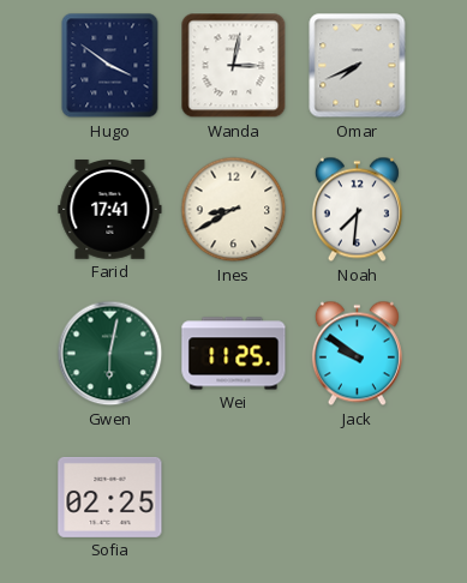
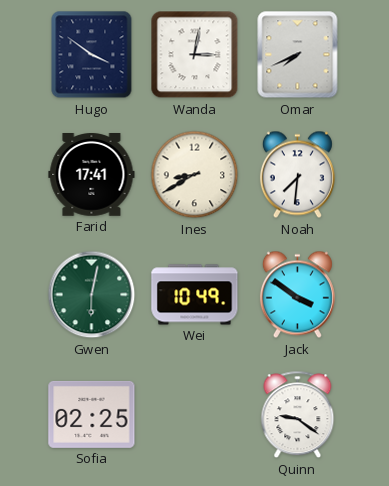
Wei: 11:25 -> 10:49 (195, 295)
Jack: 9:51 -> 3:51 (297, 295)
Quinn: none -> 9:21 (298, 415)
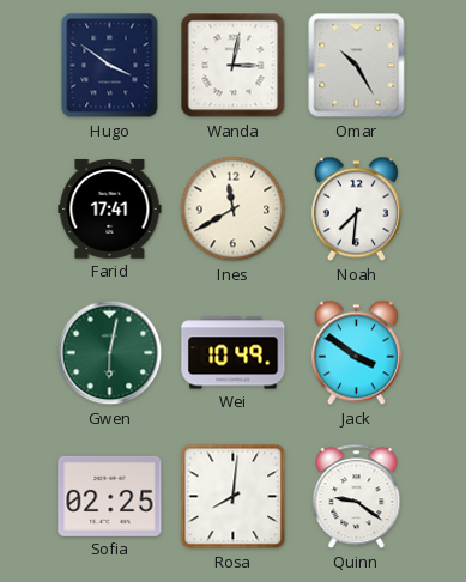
Omar: 7:41 -> 10:25 (357, 66)
Ines: 8:40 -> 11:40 (234, 210)
Rosa: none -> 8:01 (234, 497)
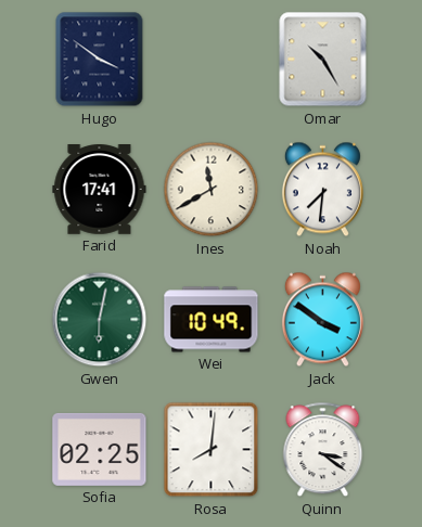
Wanda: 3:02 -> none (234, 66)
Quinn: 9:21 -> 3:21 (323, 450)
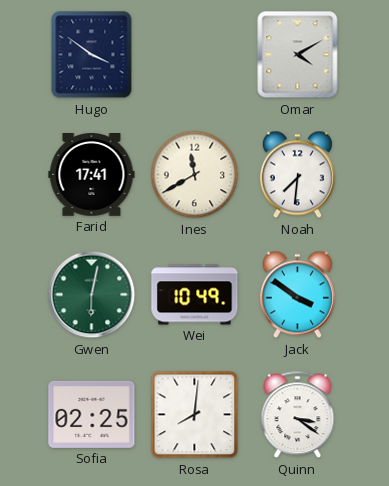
Omar: 10:25 -> 4:10 (298, 55)
